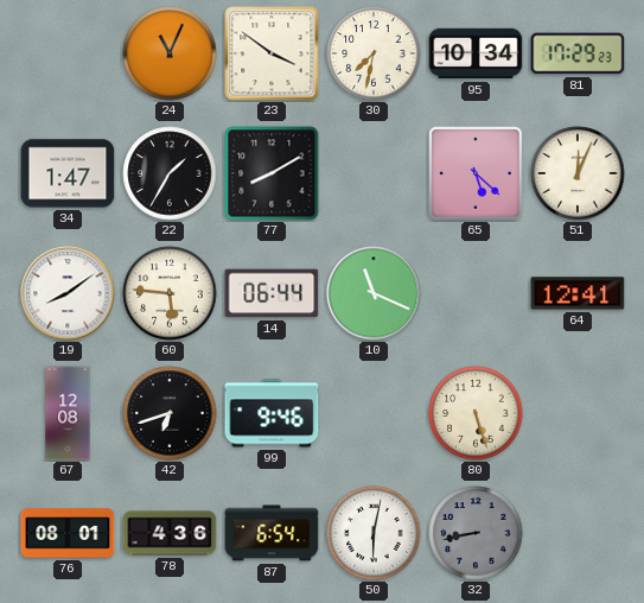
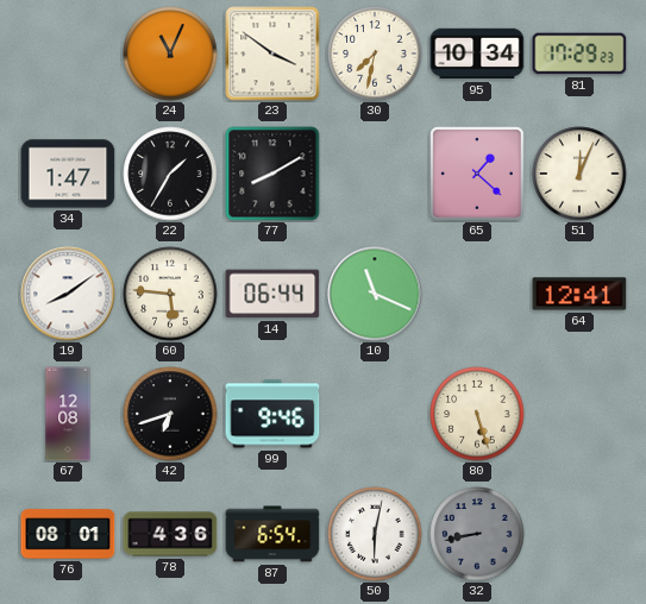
65: 5:22 -> 1:22 (477, 174)
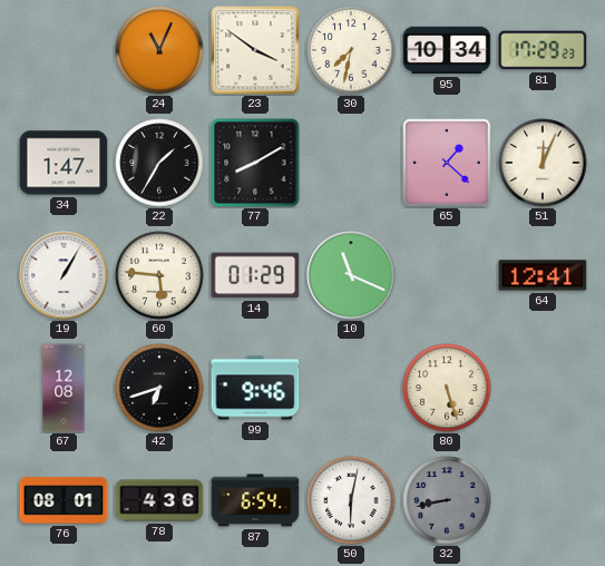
19: 8:09 -> 1:05 (64, 275)
14: 06:44 -> 01:29 (255, 275)
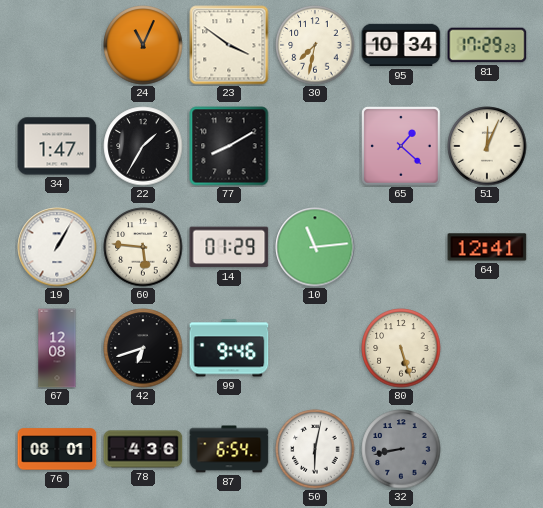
10: 11:19 -> 11:14 (315, 247)
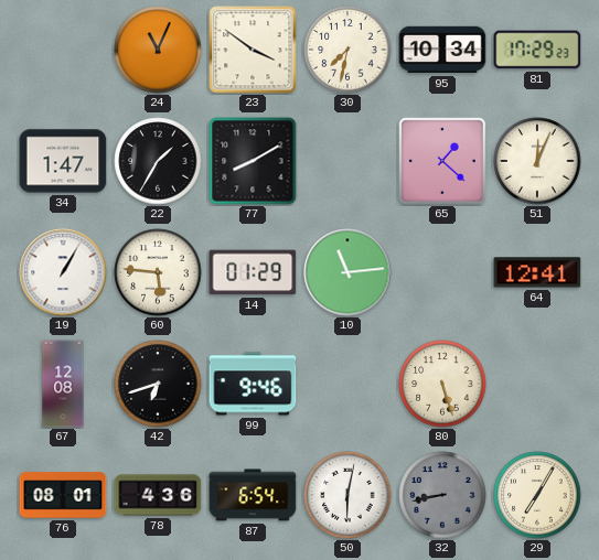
29: none -> 7:05 (537, 495)
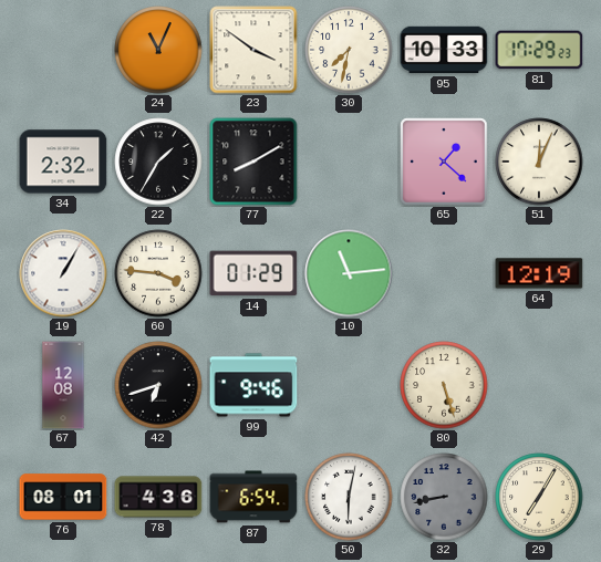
95: 10:34 -> 10:33 (444, 50)
34: 1:47 -> 2:32 (63, 162)
60: 5:46 -> 3:46 (158, 273)
64: 12:41 -> 12:19 (539, 273)
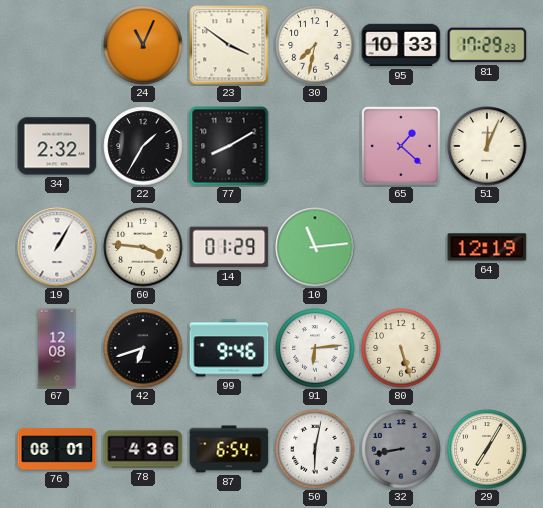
91: none -> 6:14 (315, 348)
